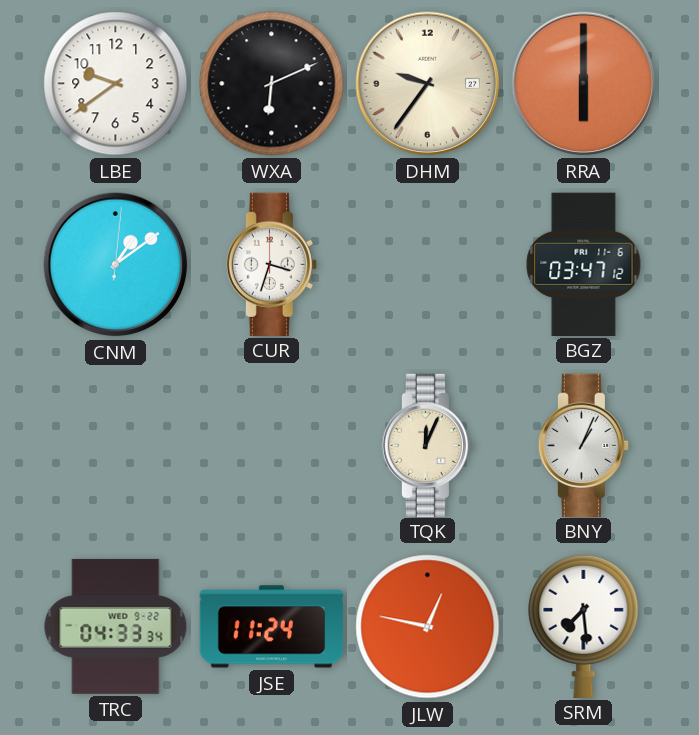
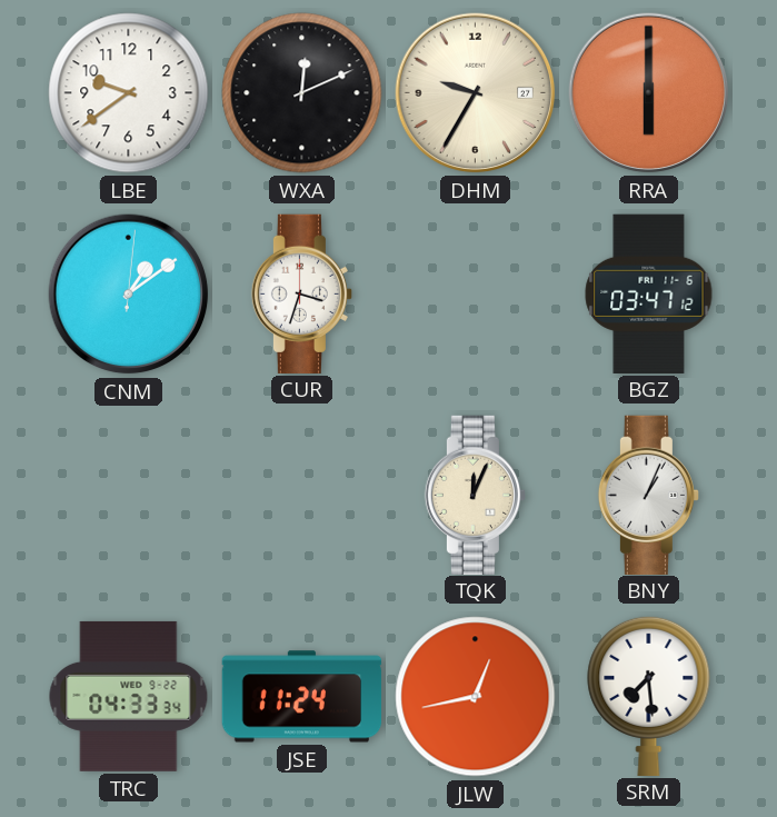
WXA: 6:11 -> 12:11 (302, 93)
DHM: 9:36 -> 9:35 (476, 93)
JLW: 12:47 -> 12:43 (476, 697)
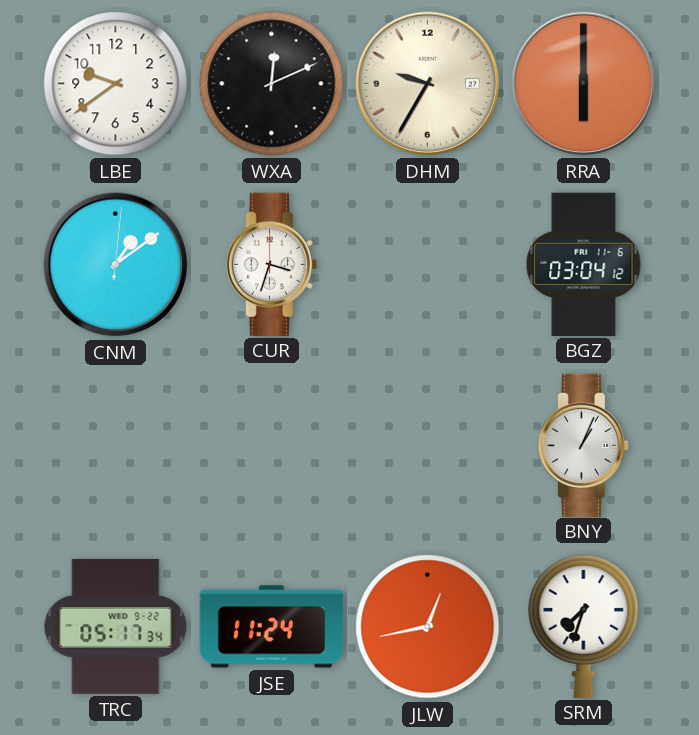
BGZ: 03:47 -> 03:04 (584, 264)
TQK: 12:04 -> none (475, 495)
TRC: 04:33 -> 05:17 (116, 626)
SRM: 7:29 -> 7:33 (584, 625)
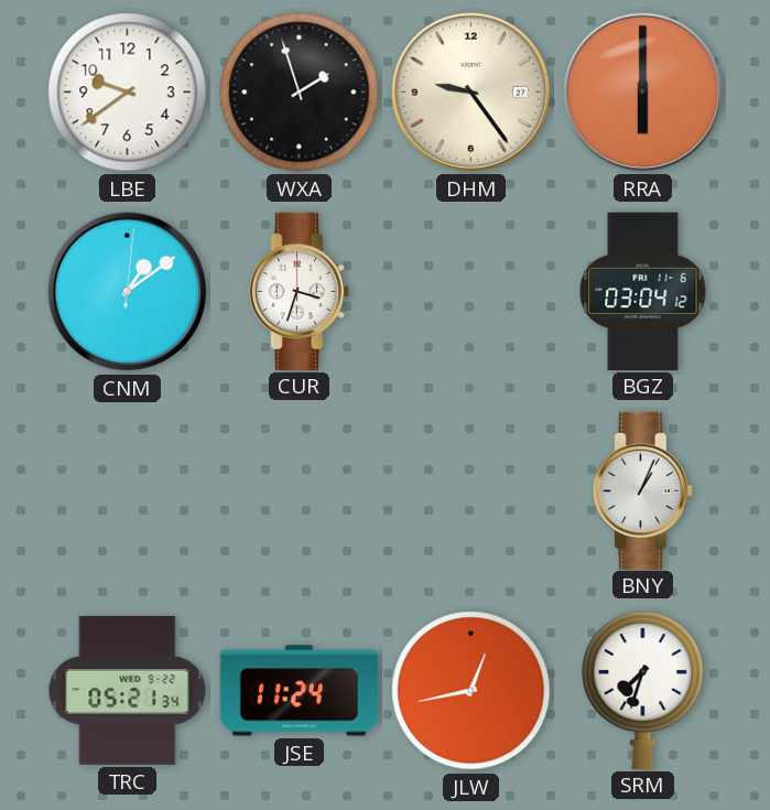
WXA: 12:11 -> 1:57 (300, 93)
DHM: 9:35 -> 9:24 (471, 93)
TRC: 05:17 -> 05:21 (128, 690)
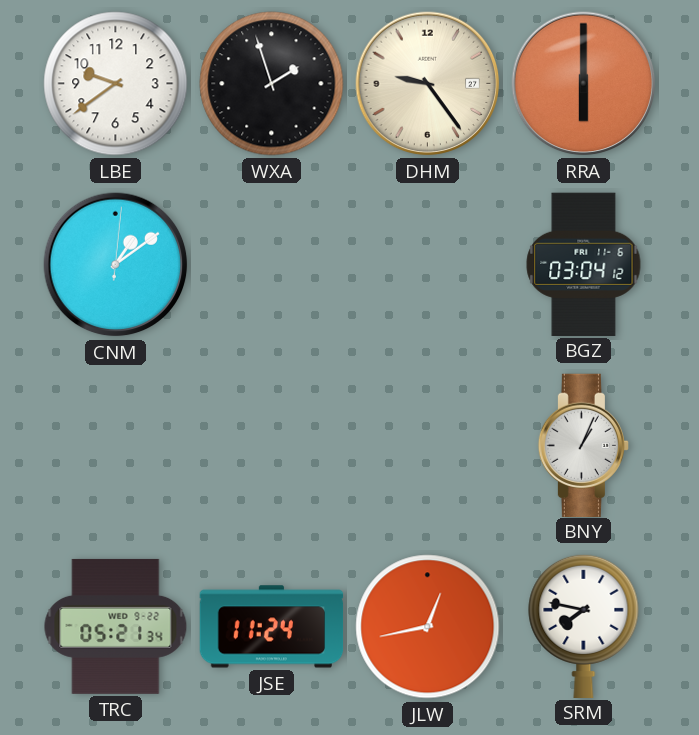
CUR: 3:33 -> none (299, 291)
SRM: 7:33 -> 7:47 (584, 625)
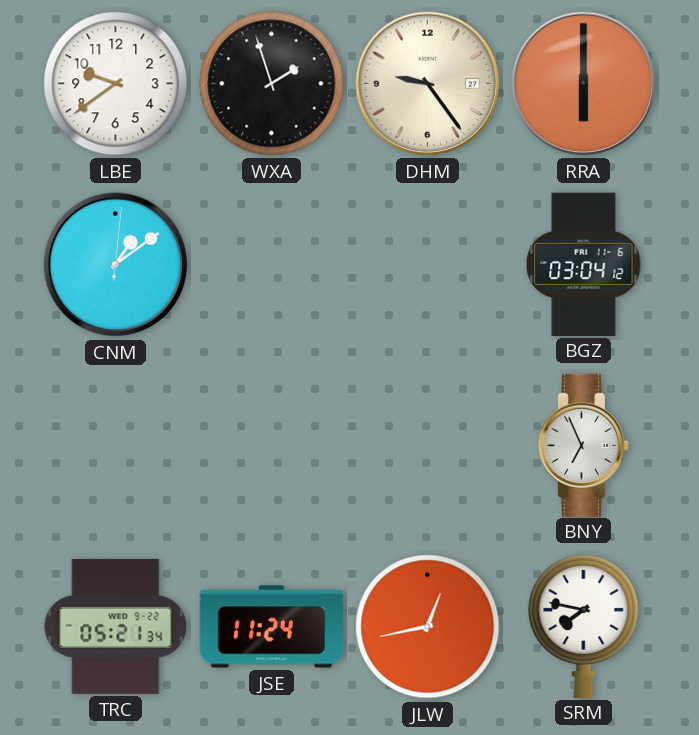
BNY: 1:04 -> 6:56 (583, 445)
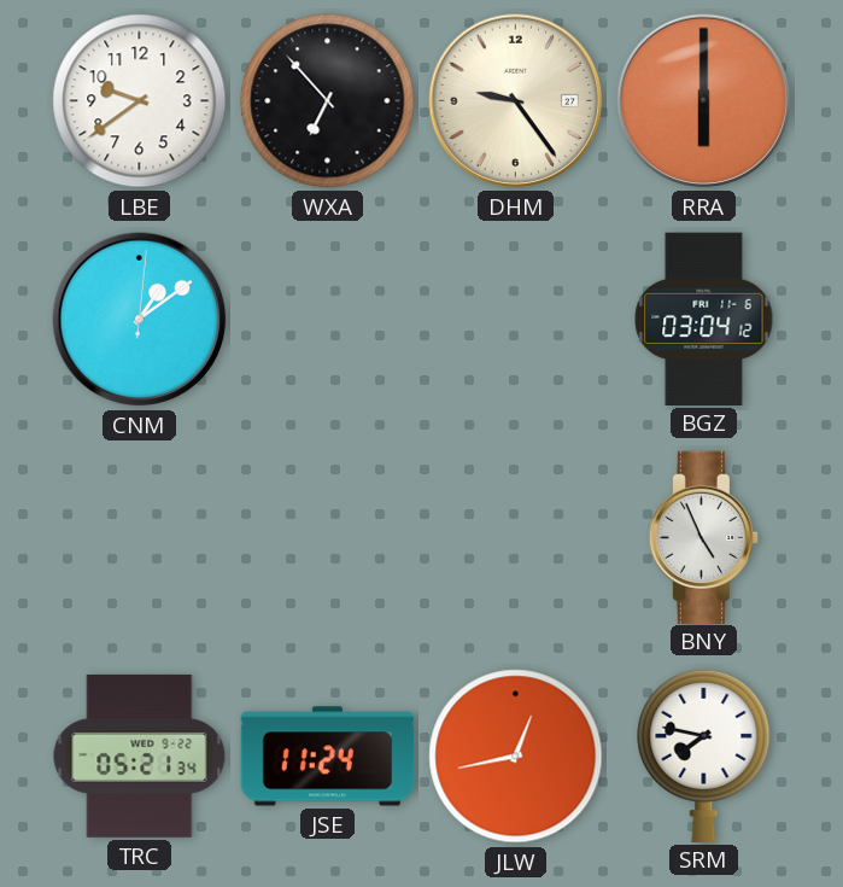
WXA: 1:57 -> 6:53 (328, 101)
BNY: 6:56 -> 4:56 (703, 537)
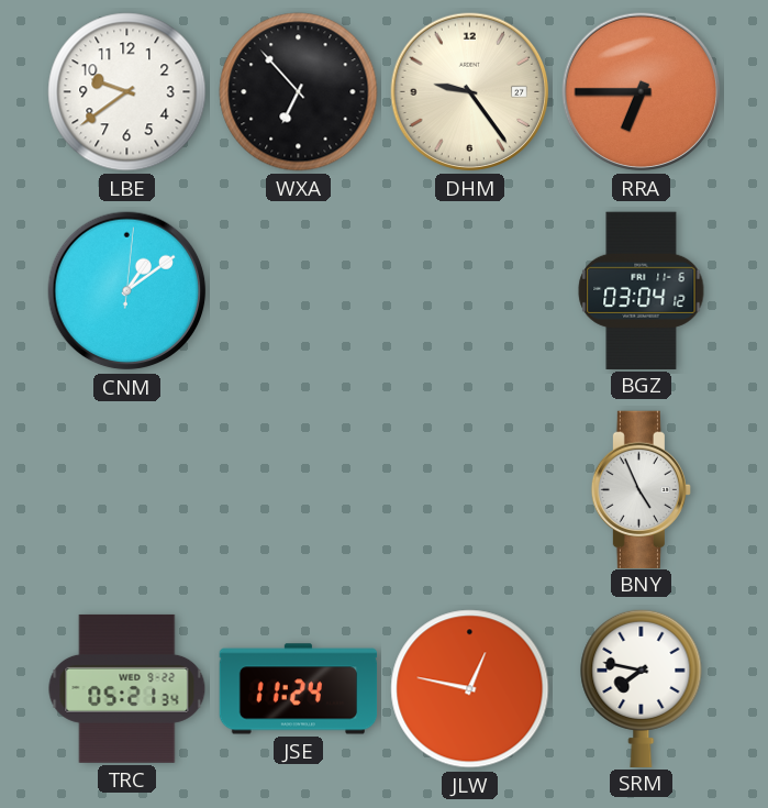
RRA: 6:00 -> 6:45 (642, 92)
JLW: 12:43 -> 12:47 (470, 689)
